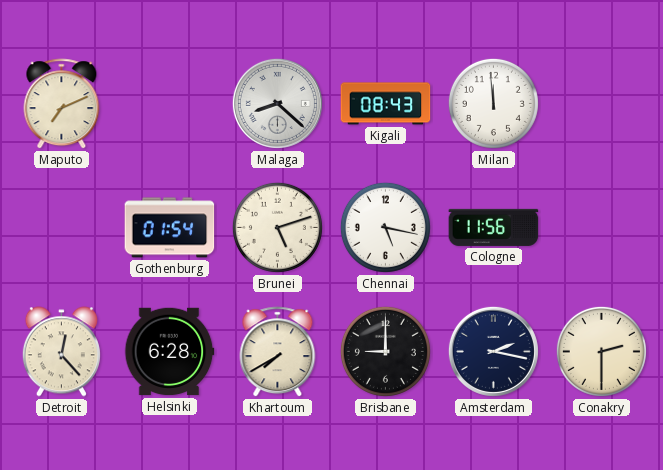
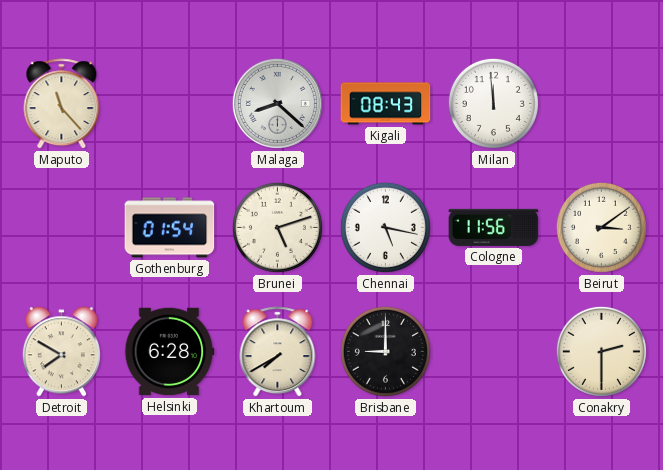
Maputo: 7:11 -> 11:23 (62, 104)
Beirut: none -> 3:09 (601, 227)
Detroit: 12:23 -> 7:50 (61, 352)
Amsterdam: 2:17 -> none (493, 351)
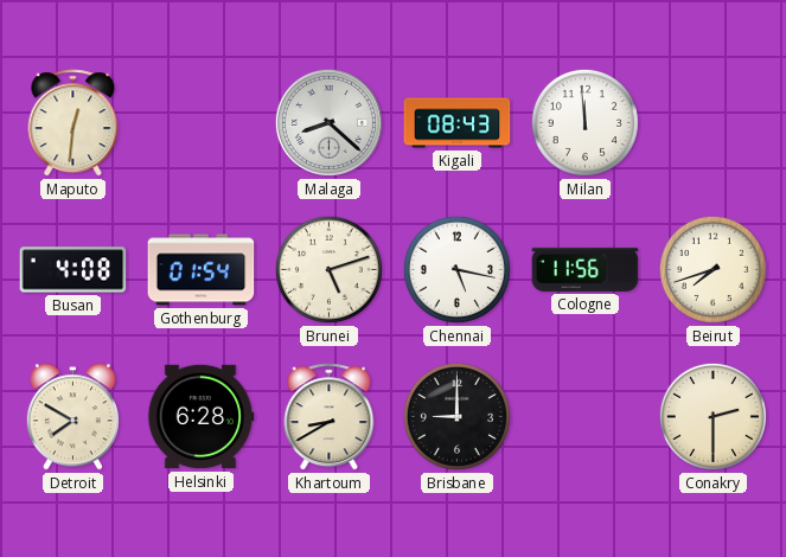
Maputo: 11:23 -> 12:31 (74, 123)
Busan: none -> 4:08 (74, 270)
Beirut: 3:09 -> 7:42 (712, 269)
Khartoum: 7:40 -> 8:40 (330, 417)
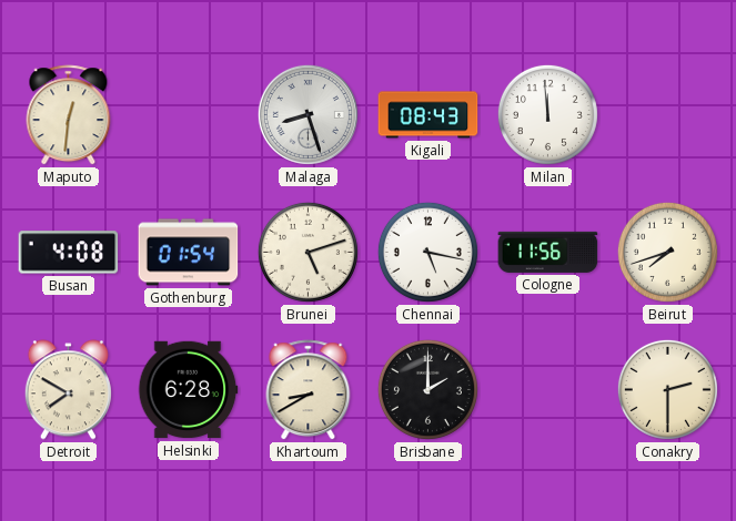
Malaga: 8:22 -> 8:27 (307, 114)
Brisbane: 9:00 -> 2:00 (427, 389)
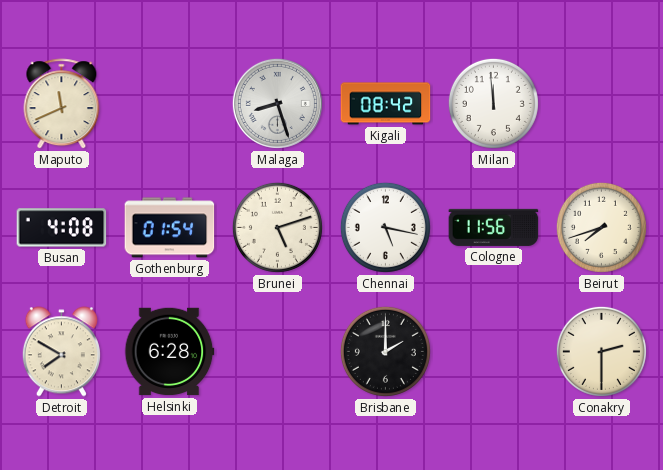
Maputo: 12:31 -> 11:41 (62, 104)
Kigali: 08:43 -> 08:42 (386, 104)
Khartoum: 8:40 -> none (309, 390)
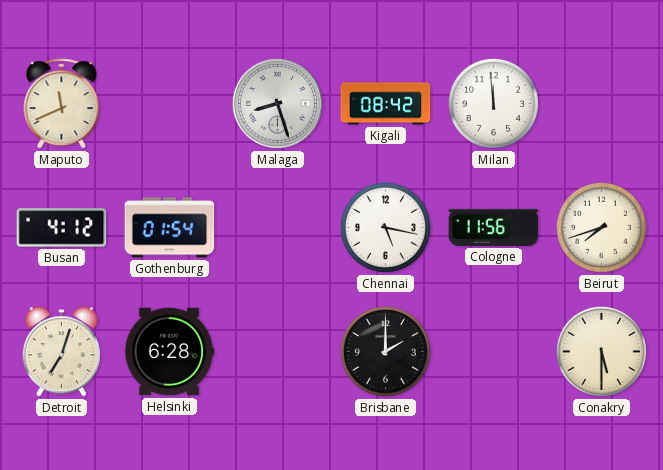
Busan: 4:08 -> 4:12 (62, 228)
Brunei: 5:12 -> none (277, 227)
Detroit: 7:50 -> 7:03 (61, 352)
Conakry: 2:30 -> 5:30 (601, 351)
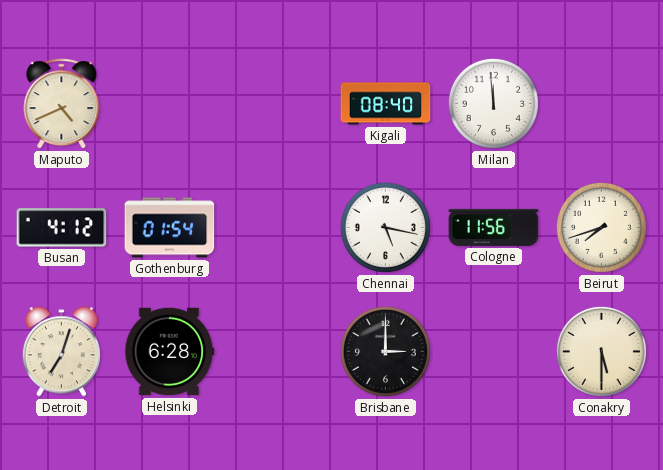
Maputo: 11:41 -> 4:41 (62, 104)
Malaga: 8:27 -> none (277, 103)
Kigali: 08:42 -> 08:40 (386, 104)
Brisbane: 2:00 -> 3:00 (385, 351)
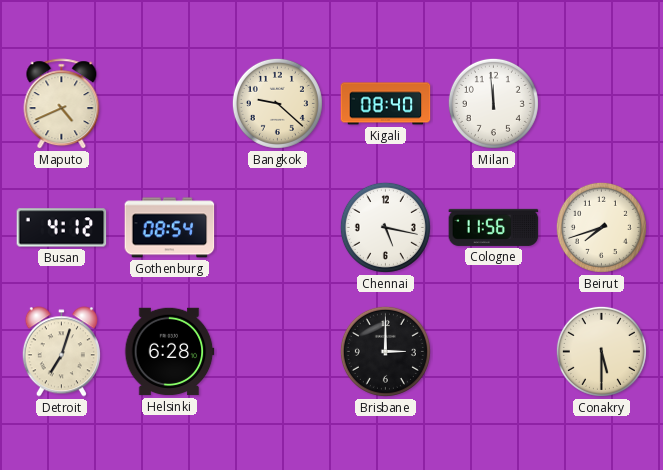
Bangkok: none -> 9:22 (277, 103)
Gothenburg: 01:54 -> 08:54 (170, 228)
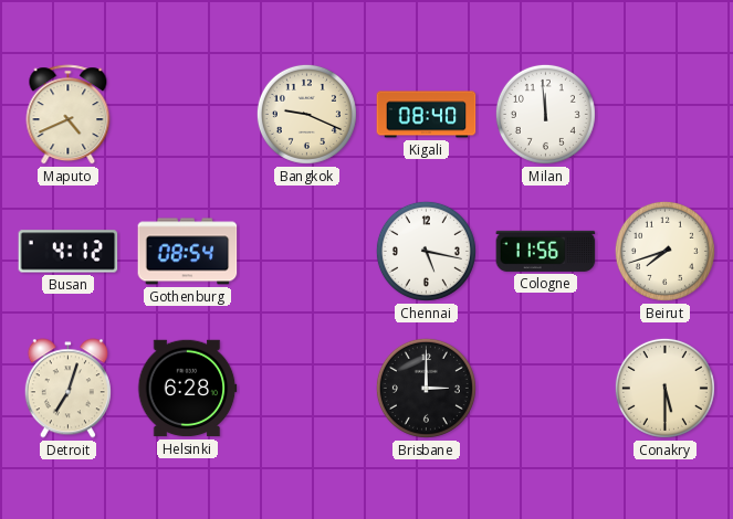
Bangkok: 9:22 -> 9:19 (306, 114)
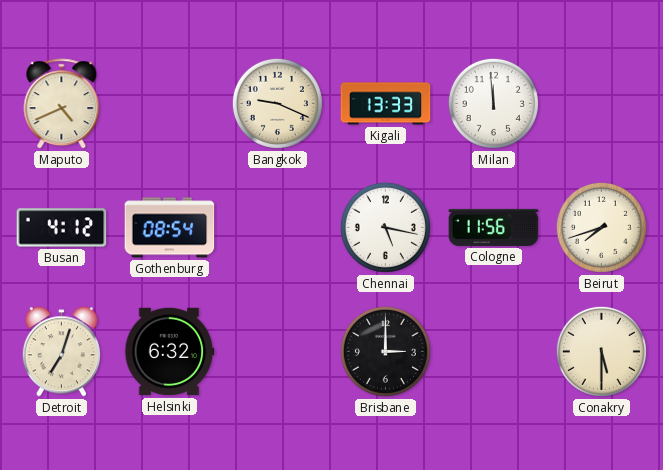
Kigali: 08:40 -> 13:33 (386, 104)
Helsinki: 6:28 -> 6:32 (169, 352)
